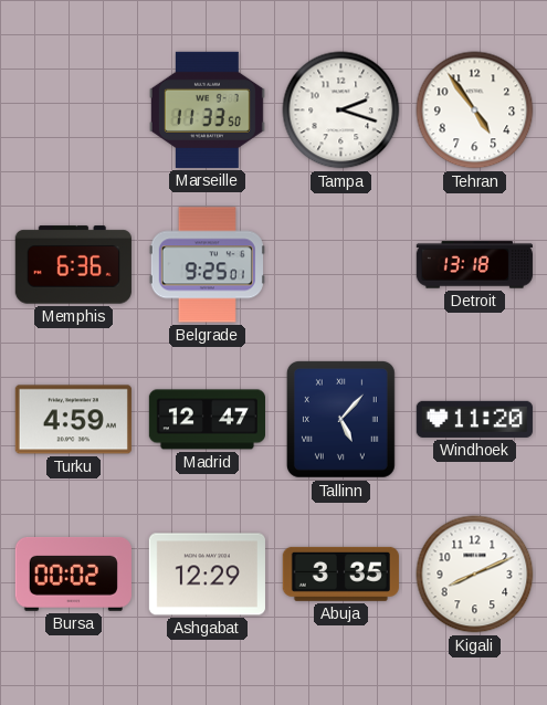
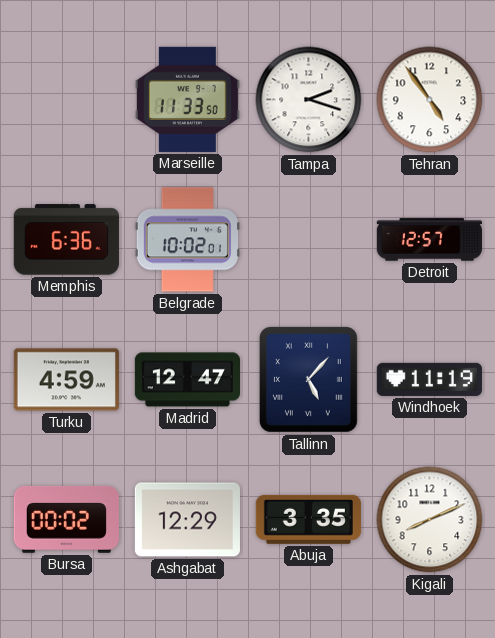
Belgrade: 9:25 -> 10:02 (187, 240)
Detroit: 13:18 -> 12:57 (429, 240)
Windhoek: 11:20 -> 11:19 (429, 379)
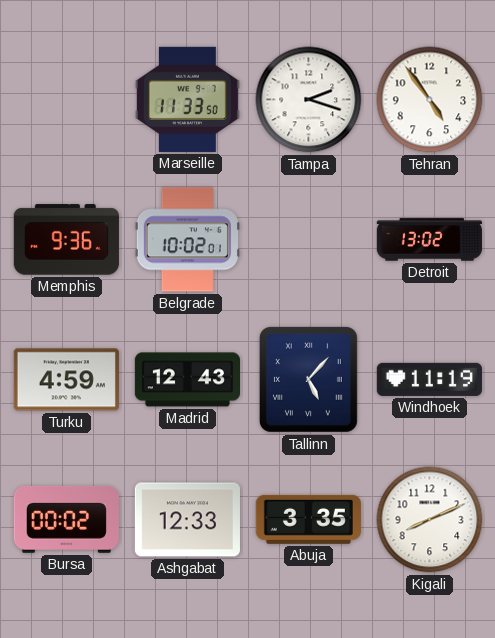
Memphis: 6:36 -> 9:36 (66, 240)
Detroit: 12:57 -> 13:02 (429, 240)
Madrid: 12:47 -> 12:43 (187, 380)
Ashgabat: 12:29 -> 12:33 (187, 520)
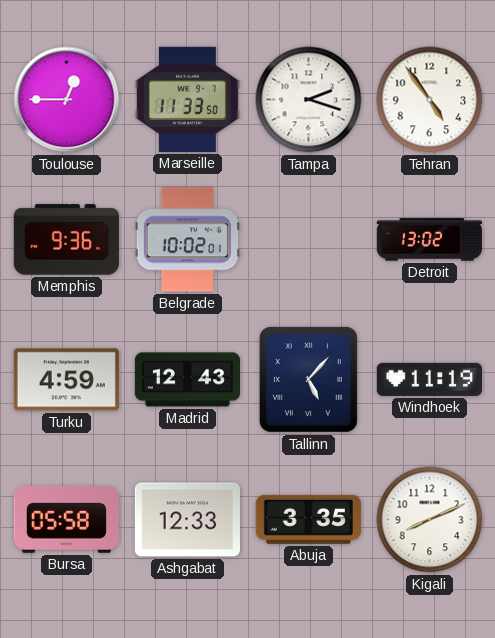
Toulouse: none -> 12:45 (67, 100)
Bursa: 00:02 -> 05:58 (66, 519)
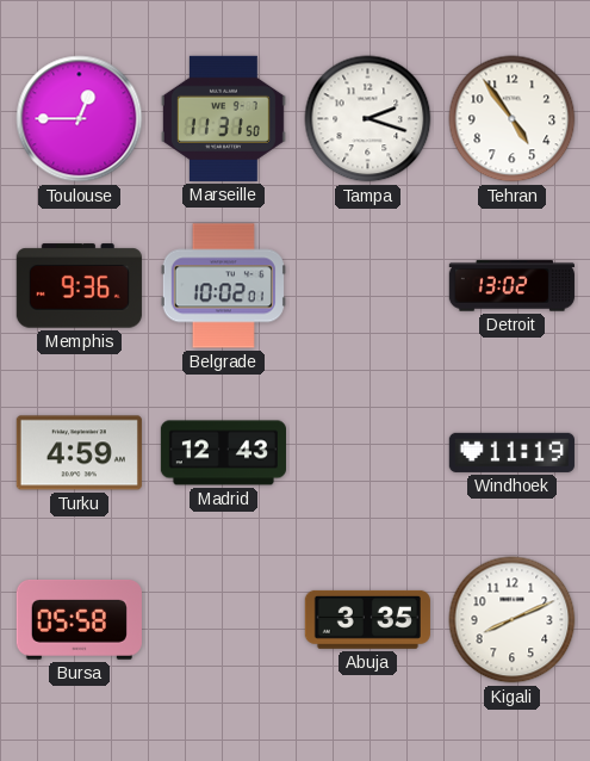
Marseille: 11:33 -> 11:31 (223, 118)
Tallinn: 5:07 -> none (308, 379)
Ashgabat: 12:33 -> none (187, 520)
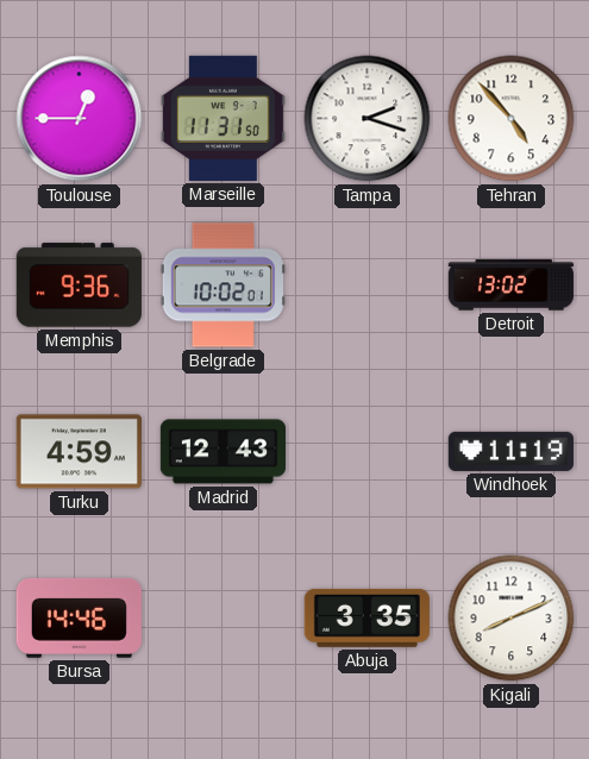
Tehran: 4:54 -> 4:53 (512, 119)
Bursa: 05:58 -> 14:46 (79, 617)
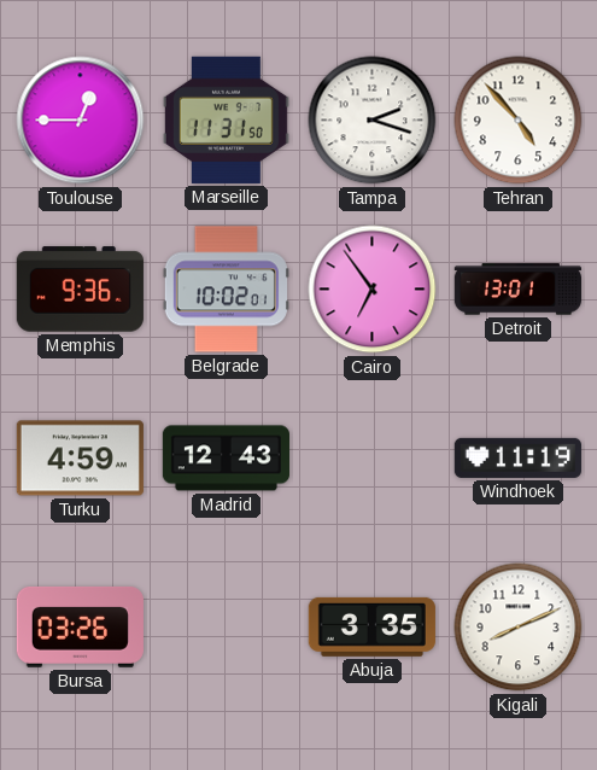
Cairo: none -> 6:54 (373, 290)
Detroit: 13:02 -> 13:01 (517, 290)
Bursa: 14:46 -> 03:26 (80, 626)
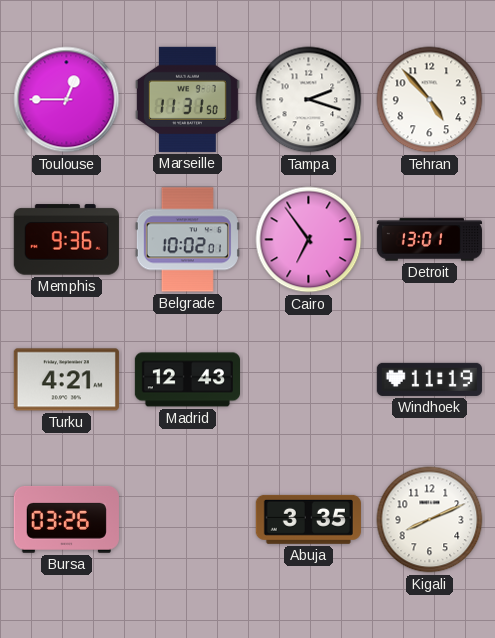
Turku: 4:59 -> 4:21 (66, 380)
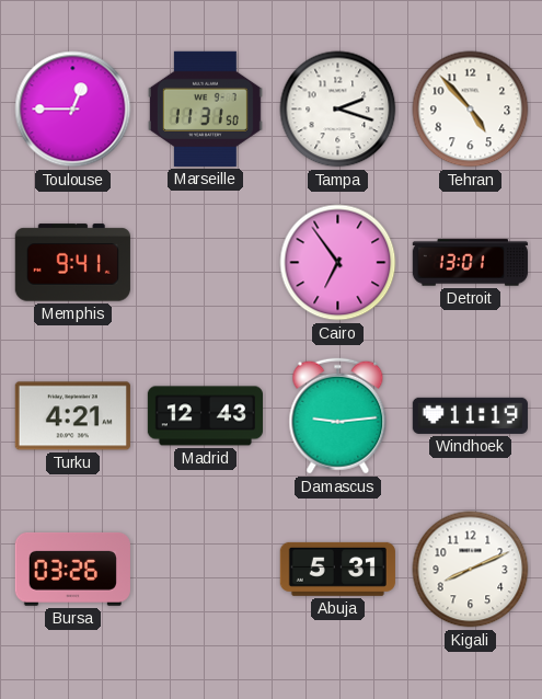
Memphis: 9:36 -> 9:41 (72, 263)
Belgrade: 10:02 -> none (187, 240)
Damascus: none -> 9:14 (338, 416)
Abuja: 3:35 -> 5:31 (337, 569)
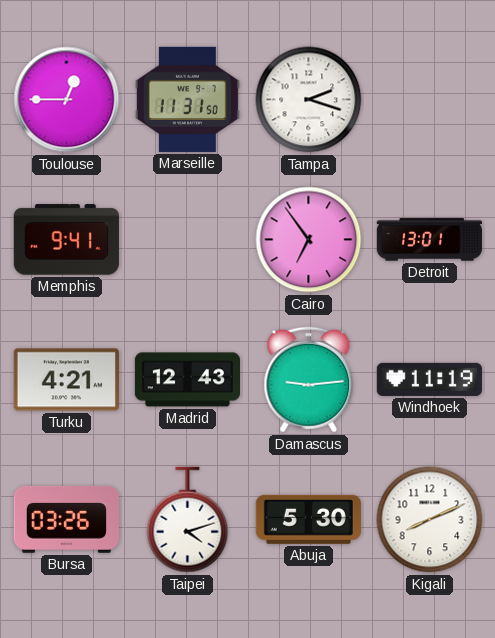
Tehran: 4:53 -> none (471, 110)
Taipei: none -> 4:12 (188, 520)
Abuja: 5:31 -> 5:30 (308, 519)
